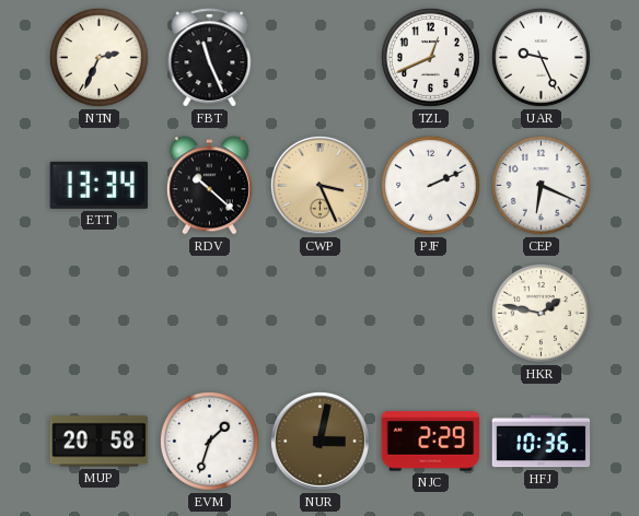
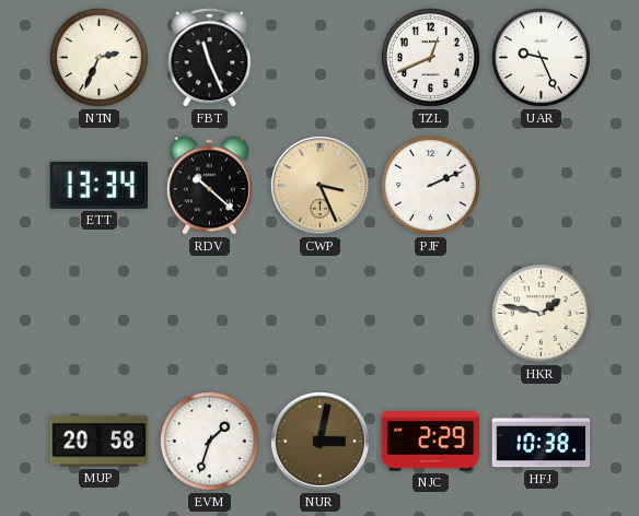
CEP: 6:19 -> none (541, 185)
HFJ: 10:36 -> 10:38 (542, 442)
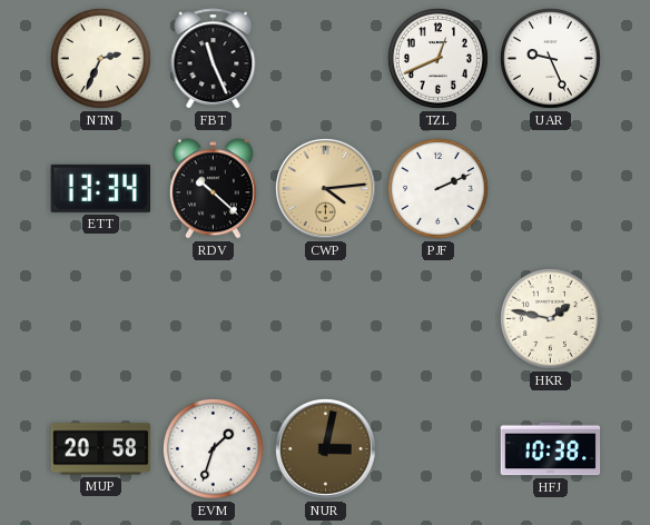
CWP: 3:26 -> 4:14 (325, 188)
NJC: 2:29 -> none (431, 442)
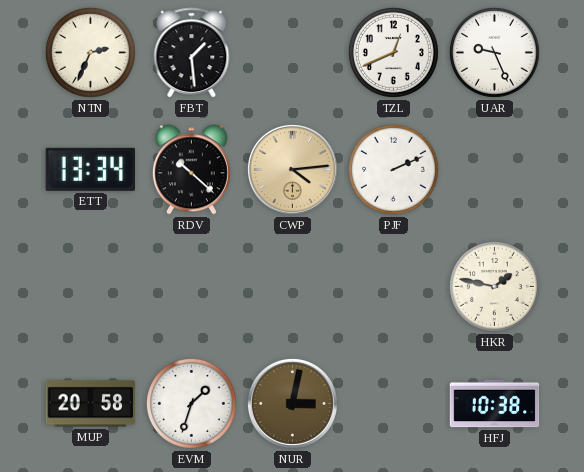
FBT: 11:26 -> 1:29 (192, 53)
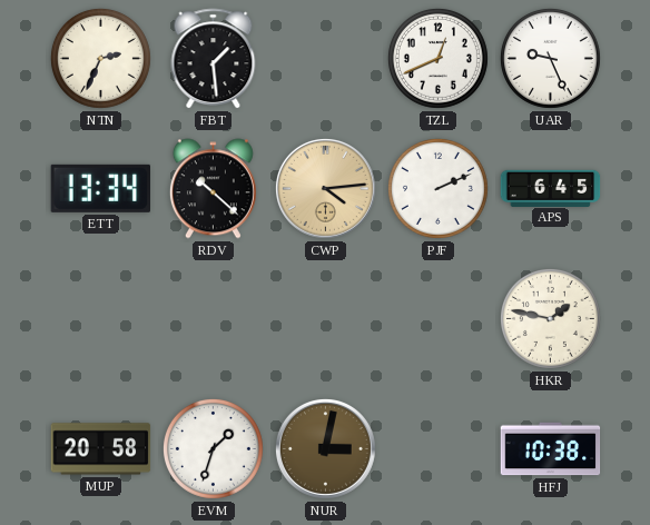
APS: none -> 6:45 (551, 188)
